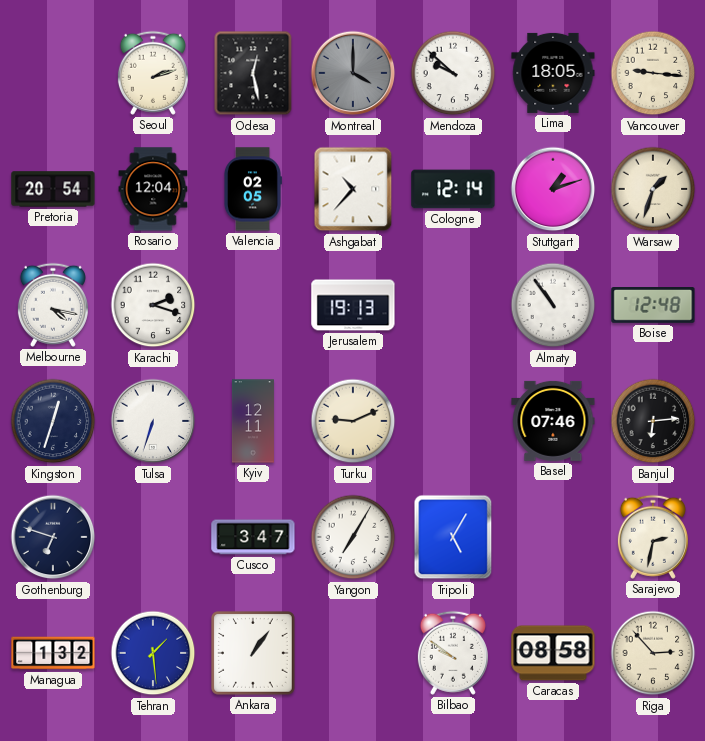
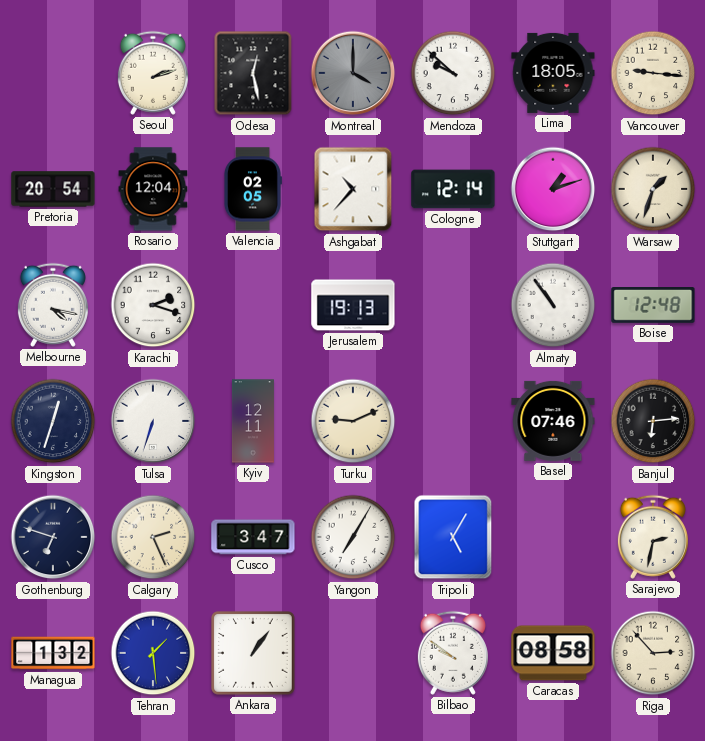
Calgary: none -> 2:26 (153, 537)
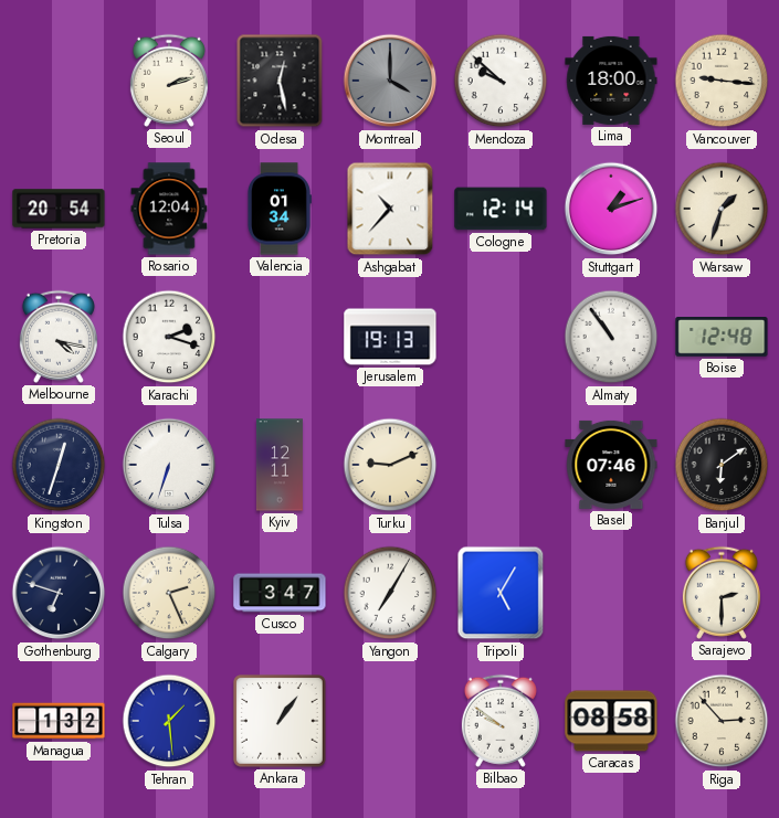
Lima: 18:05 -> 18:00 (611, 81)
Valencia: 02:05 -> 01:34 (278, 209)
Banjul: 6:14 -> 6:09 (722, 465)
Sarajevo: 2:32 -> 2:30 (722, 593)
